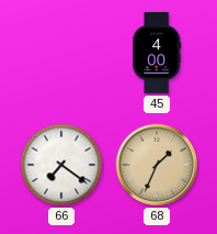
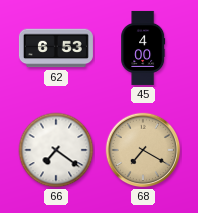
62: none -> 6:53 (56, 48)
68: 1:34 -> 7:20 (143, 150)
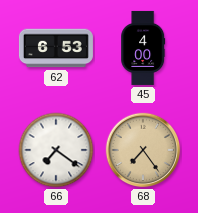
68: 7:20 -> 7:24 (143, 150)
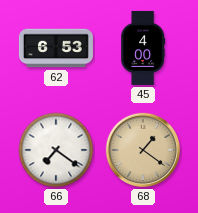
68: 7:24 -> 1:21 (143, 150)
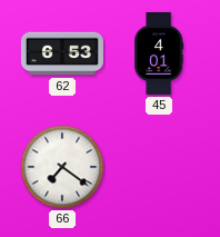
45: 4:00 -> 4:01 (159, 53)
68: 1:21 -> none (143, 150)
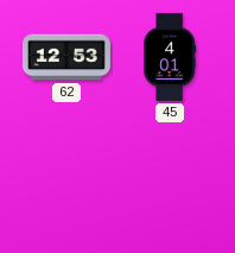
62: 6:53 -> 12:53 (66, 57)
66: 7:21 -> none (62, 167)
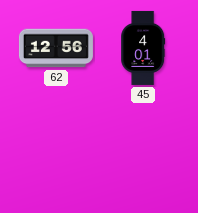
62: 12:53 -> 12:56 (56, 48)
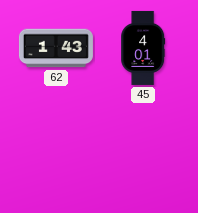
62: 12:56 -> 1:43 (56, 48)
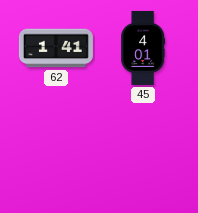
62: 1:43 -> 1:41 (56, 48)
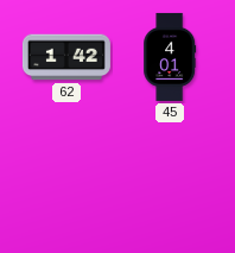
62: 1:41 -> 1:42 (66, 57)
